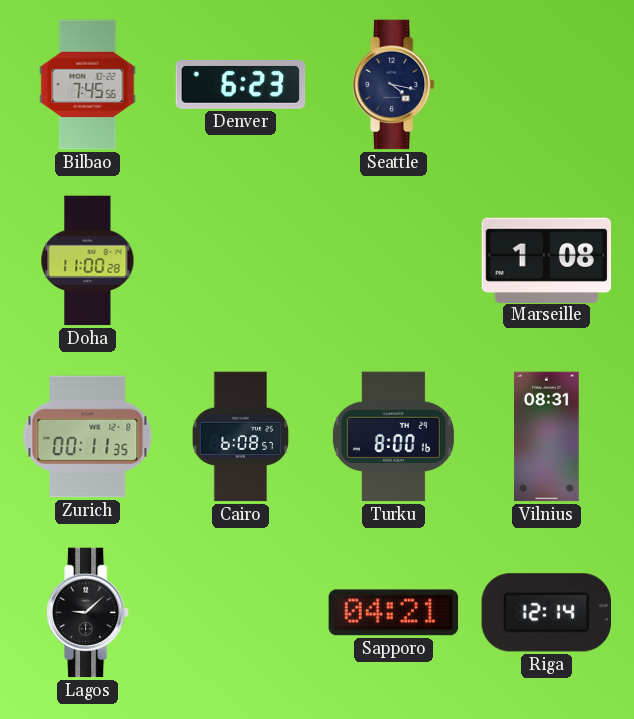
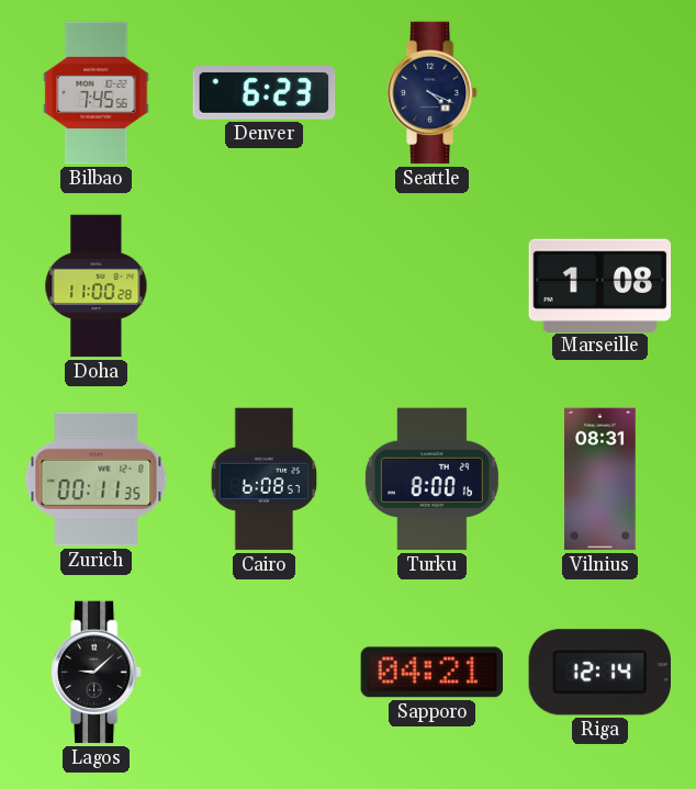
Seattle: 4:17 -> 4:19 (431, 93)
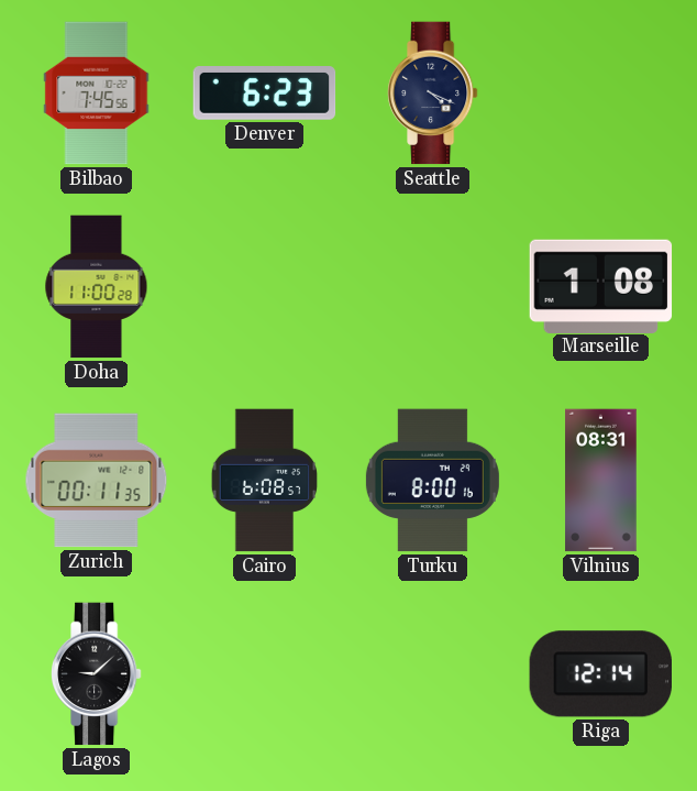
Sapporo: 04:21 -> none (433, 673)
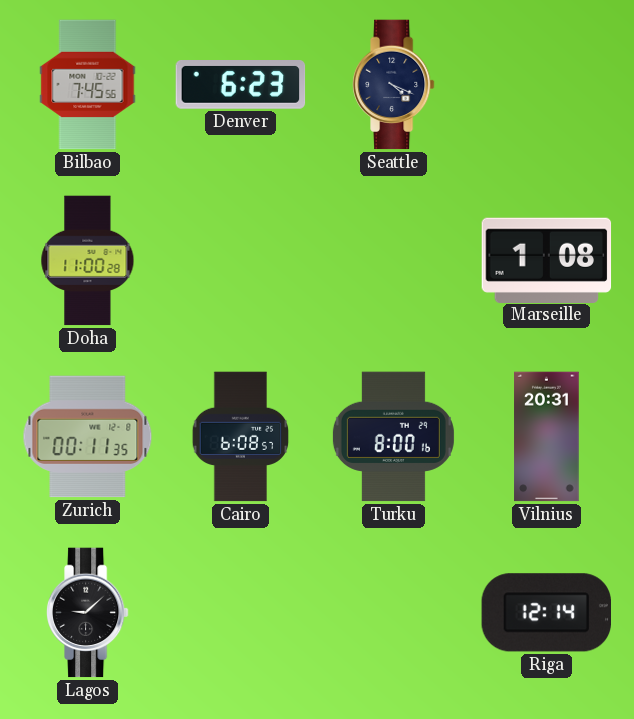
Vilnius: 08:31 -> 20:31 (547, 437)
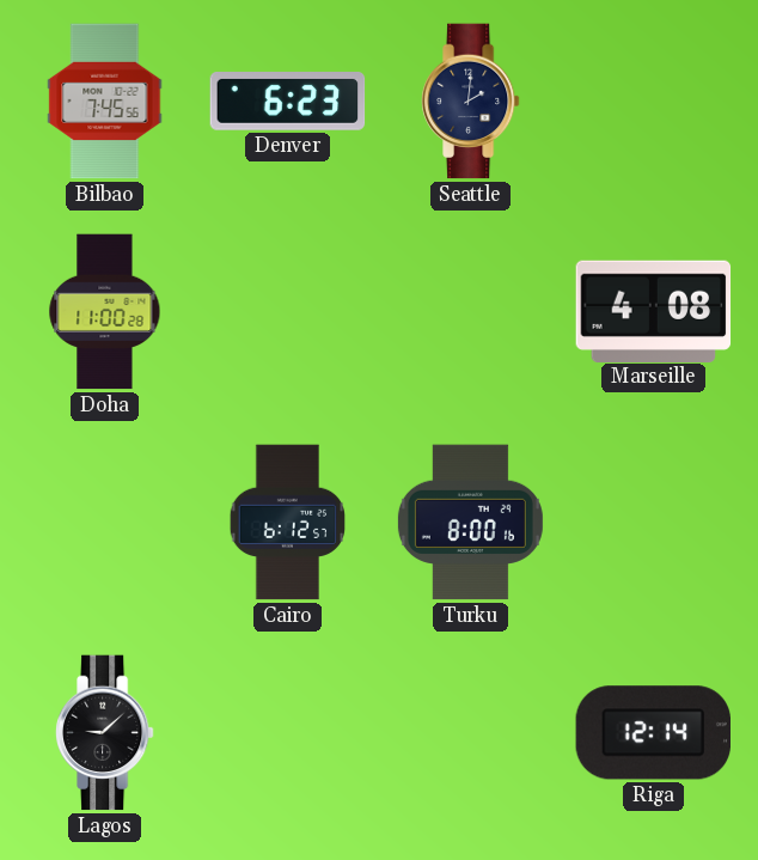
Seattle: 4:19 -> 2:01 (470, 102)
Marseille: 1:08 -> 4:08 (654, 311)
Zurich: 00:11 -> none (88, 437)
Cairo: 6:08 -> 6:12 (288, 523)
Vilnius: 20:31 -> none (547, 437)
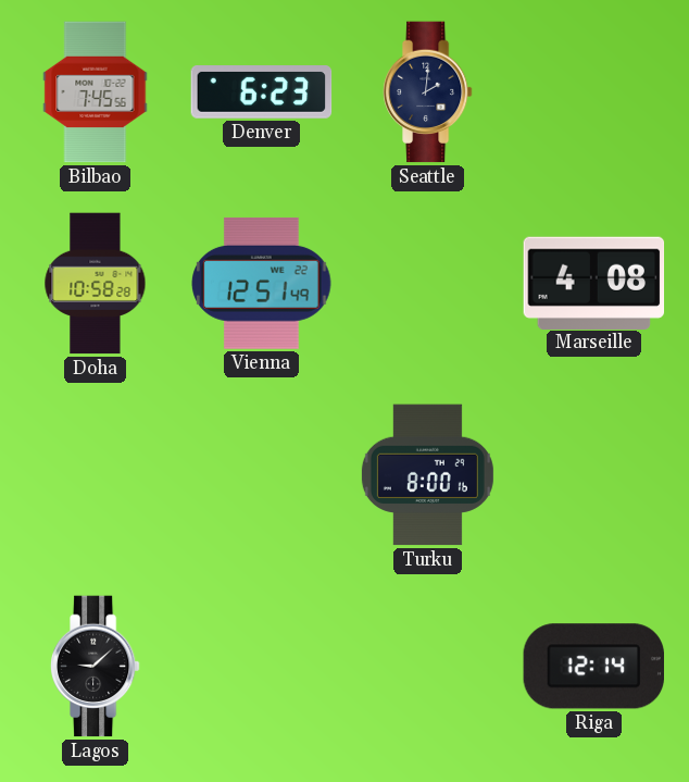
Doha: 11:00 -> 10:58 (96, 284)
Vienna: none -> 12:51 (262, 283)
Cairo: 6:12 -> none (288, 523)
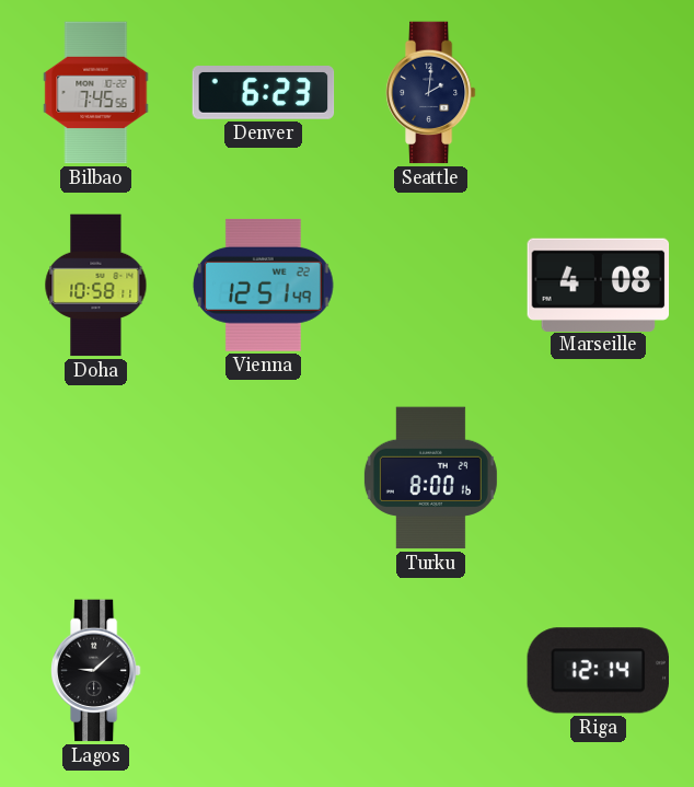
Doha: 10:58:28 -> 10:58:11 (96, 286)
